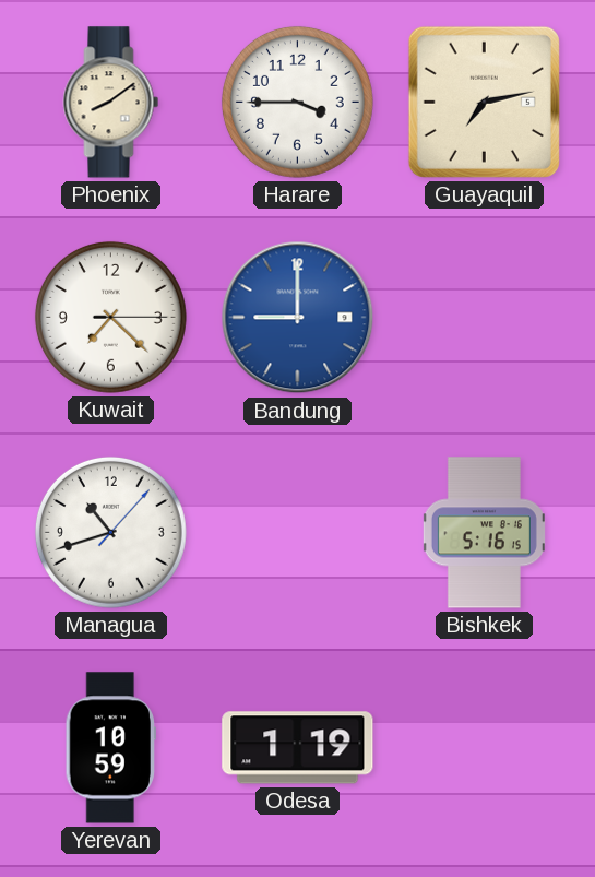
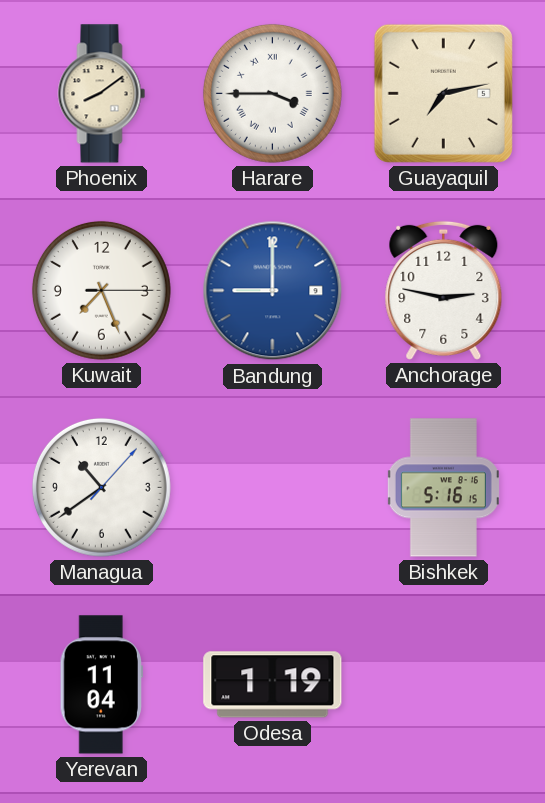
Harare numerals: Arabic -> Roman (272, 93)
Kuwait: 7:22 -> 7:26 (101, 290)
Anchorage: none -> 2:47 (444, 290)
Managua: 10:42 -> 10:39 (101, 487)
Yerevan: 10:59 -> 11:04 (101, 685)
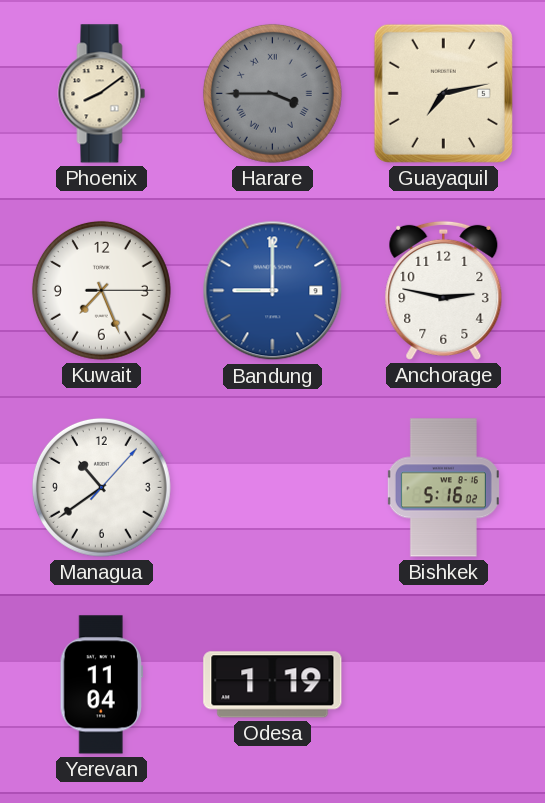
Harare dial: white -> grey (272, 93)
Bishkek: 5:16:15 -> 5:16:02 (443, 488)
